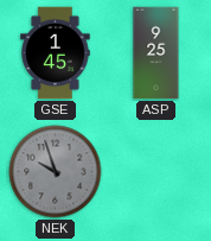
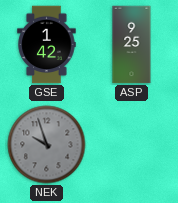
GSE: 1:45 -> 1:42 (47, 45)
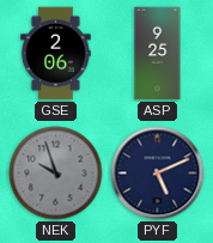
GSE: 1:42 -> 2:06 (56, 54)
PYF: none -> 5:11 (158, 174)
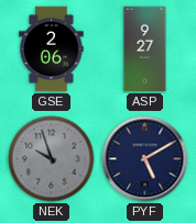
ASP: 9:25 -> 9:27 (145, 49)
PYF: 5:11 -> 5:10 (145, 159)
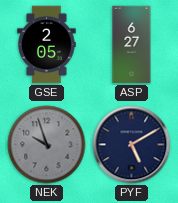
GSE: 2:06 -> 2:05 (47, 45)
ASP: 9:27 -> 6:27 (132, 45)
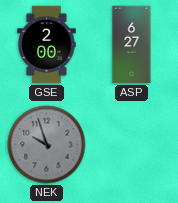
GSE: 2:05 -> 2:00 (47, 45)
PYF: 5:10 -> none (132, 145)
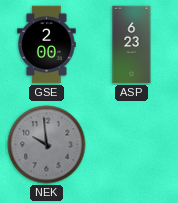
ASP: 6:27 -> 6:23 (132, 45)
NEK: 9:57 -> 9:59 (47, 145)
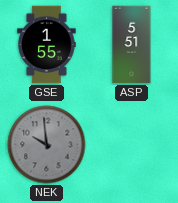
GSE: 2:00 -> 1:55 (47, 45)
ASP: 6:23 -> 5:51 (132, 45)
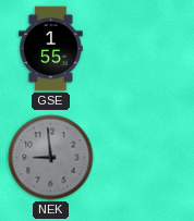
ASP: 5:51 -> none (132, 45)
NEK: 9:59 -> 8:59 (51, 158)
